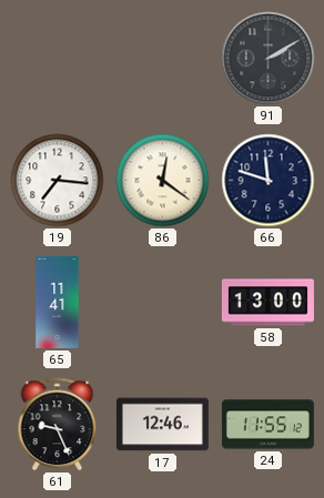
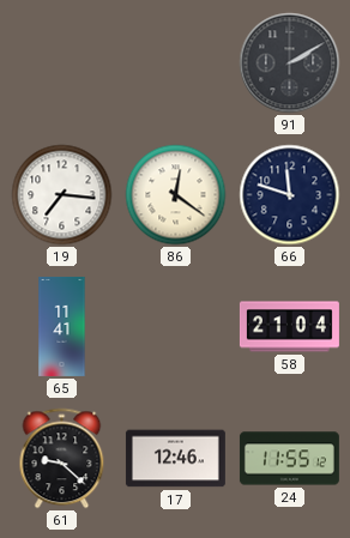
58: 13:00 -> 21:04 (289, 327)
61: 9:26 -> 9:22 (62, 459)
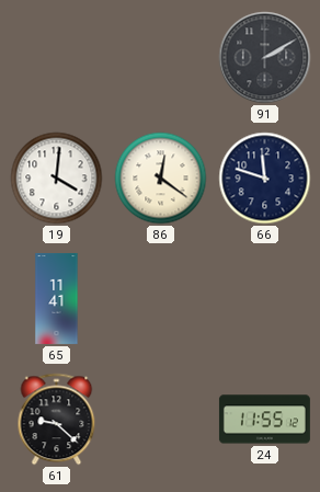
19: 7:16 -> 4:01 (57, 179)
58: 21:04 -> none (289, 327)
17: 12:46 -> none (175, 459)
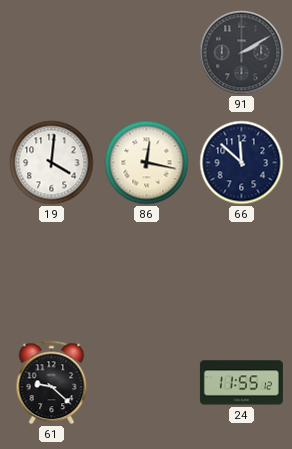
86: 12:21 -> 12:17 (147, 163)
66: 11:48 -> 11:52 (242, 163)
65: 11:41 -> none (57, 298)
